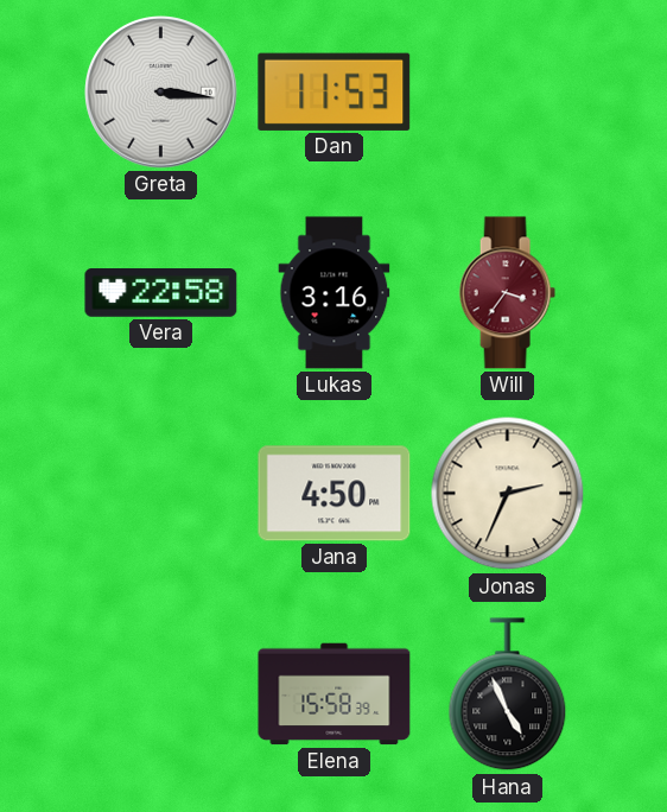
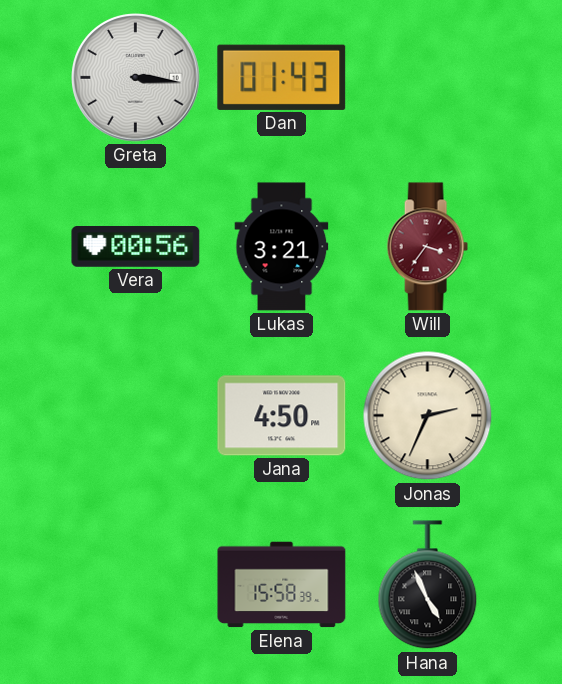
Dan: 11:53 -> 01:43 (282, 77)
Vera: 22:58 -> 00:56 (136, 247)
Lukas: 3:16 -> 3:21 (282, 247)
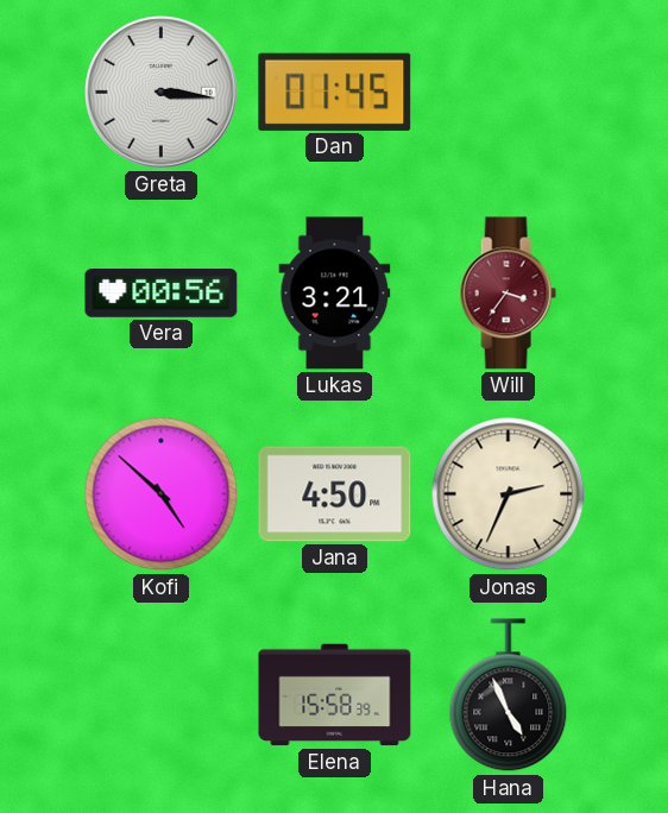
Dan: 01:43 -> 01:45 (335, 92)
Kofi: none -> 4:52 (162, 494)
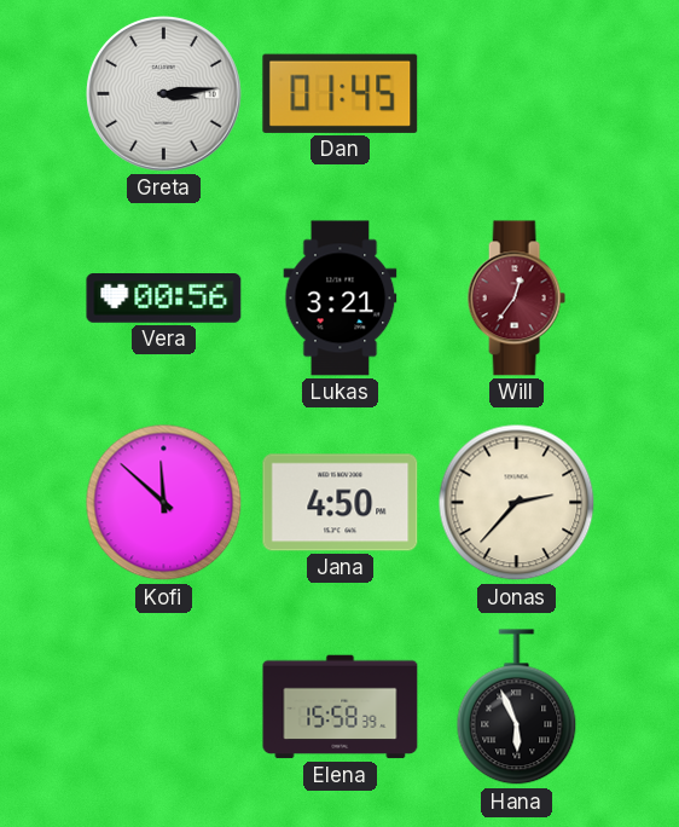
Greta: 3:16 -> 3:14 (164, 94)
Will: 3:36 -> 12:36 (516, 299)
Kofi: 4:52 -> 11:52 (164, 503)
Jonas: 2:34 -> 2:37 (517, 503)
Hana: 4:56 -> 5:56 (517, 707)
